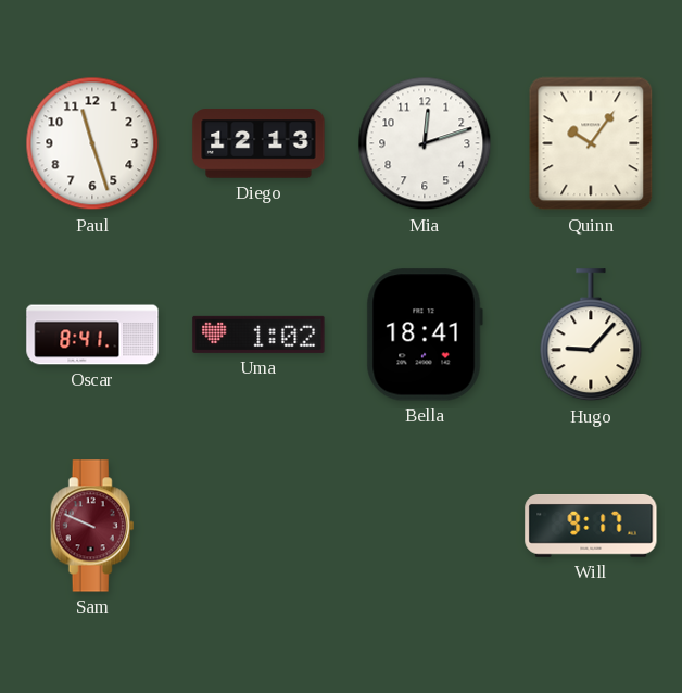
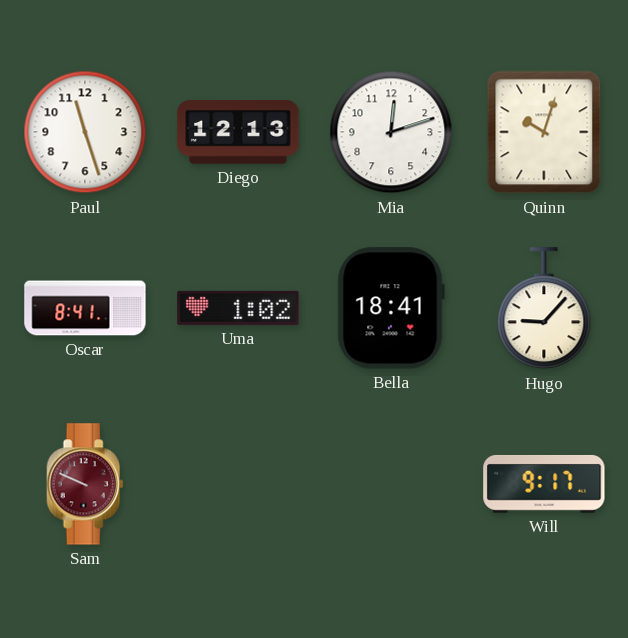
Quinn: 10:06 -> 10:03 (544, 132)
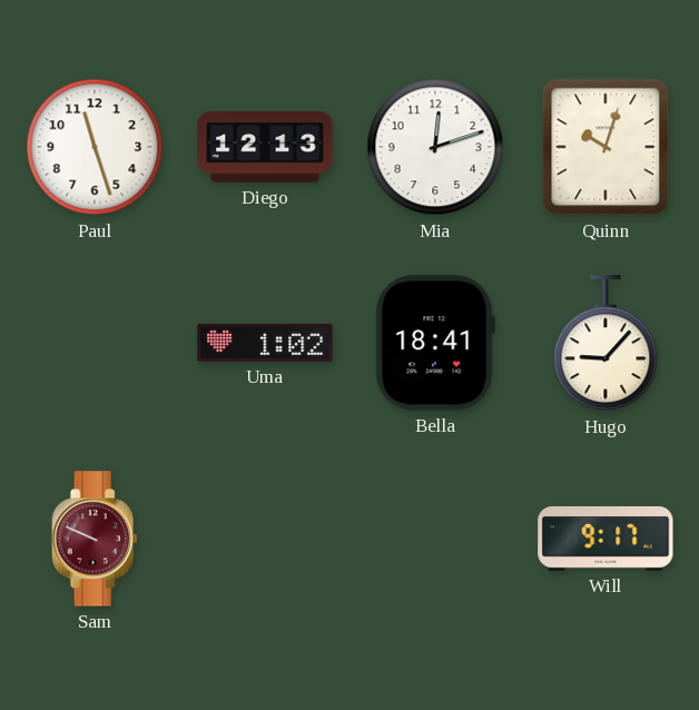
Oscar: 8:41 -> none (85, 308)
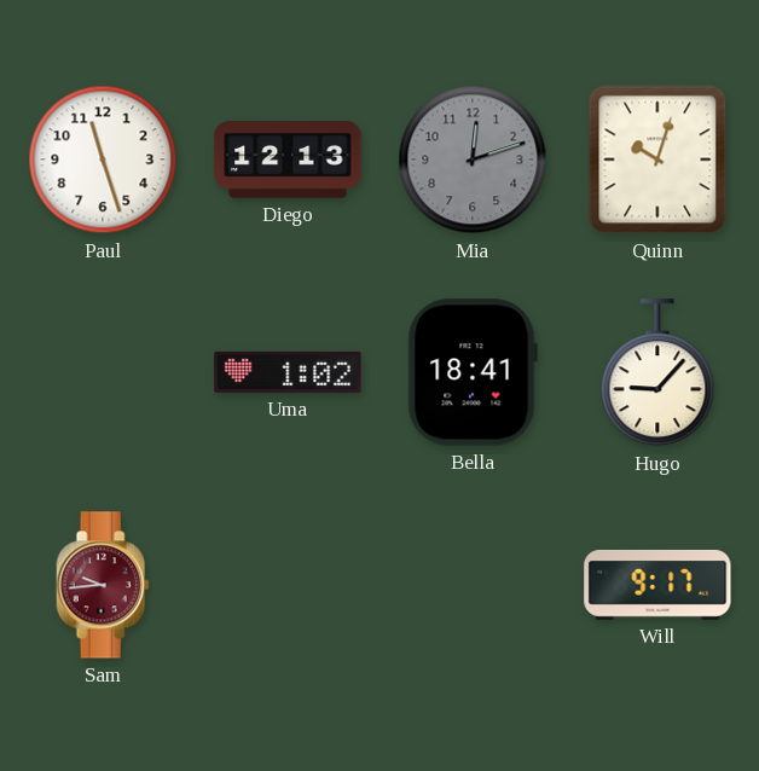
Mia dial: white -> grey (473, 160)
Sam: 9:49 -> 9:44 (103, 585)
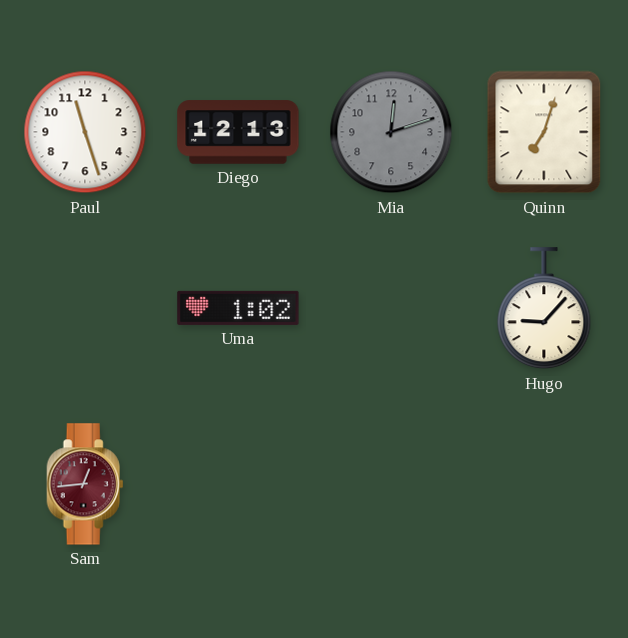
Quinn: 10:03 -> 7:03 (544, 132)
Bella: 18:41 -> none (473, 372)
Sam: 9:44 -> 12:44 (85, 484)
Will: 9:17 -> none (657, 585)
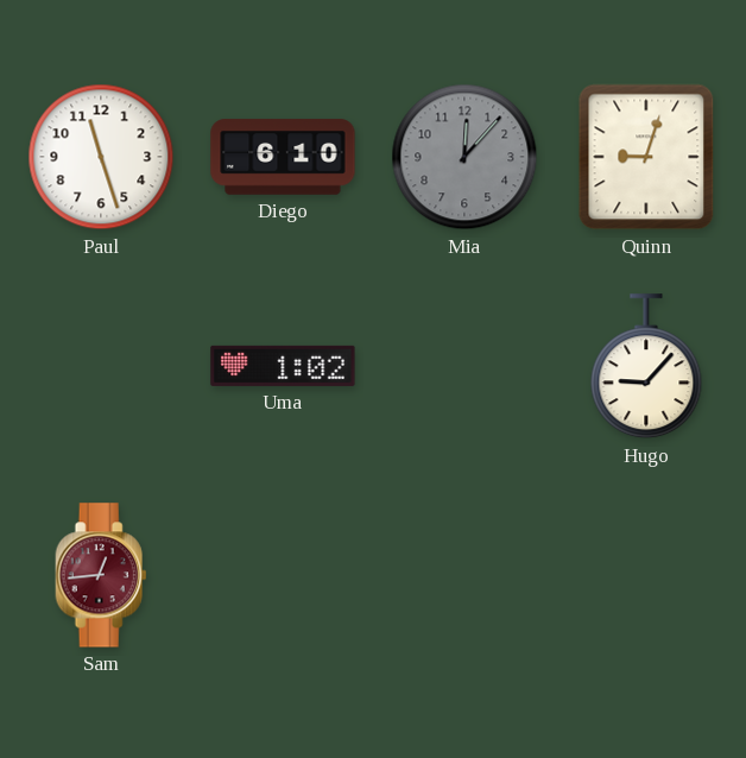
Diego: 12:13 -> 6:10 (283, 157)
Mia: 12:12 -> 12:07 (464, 157)
Quinn: 7:03 -> 9:03 (646, 157)
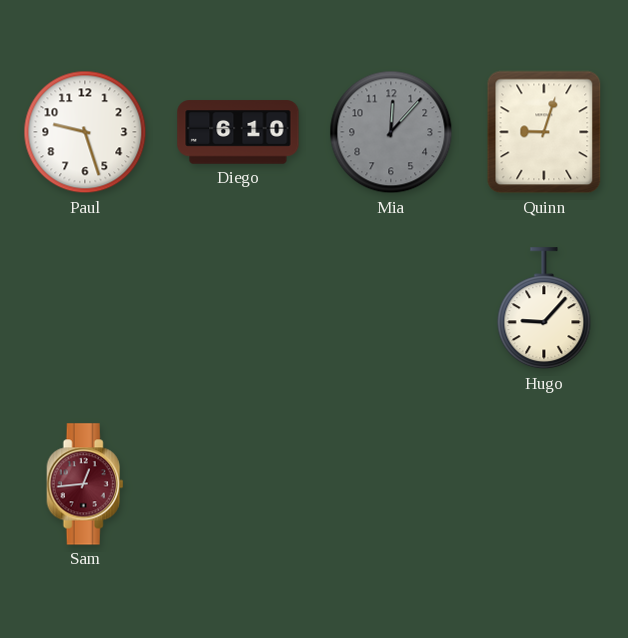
Paul: 11:27 -> 9:27 (85, 132)
Uma: 1:02 -> none (283, 366)
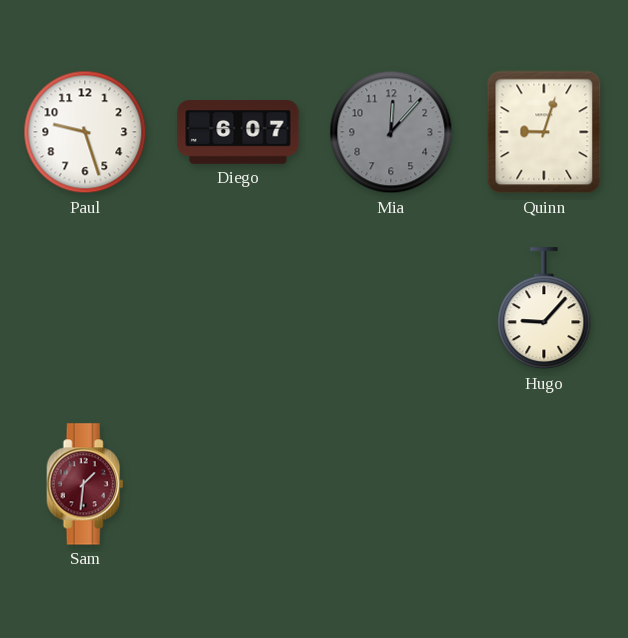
Diego: 6:10 -> 6:07 (238, 132)
Sam: 12:44 -> 1:31 (85, 484)
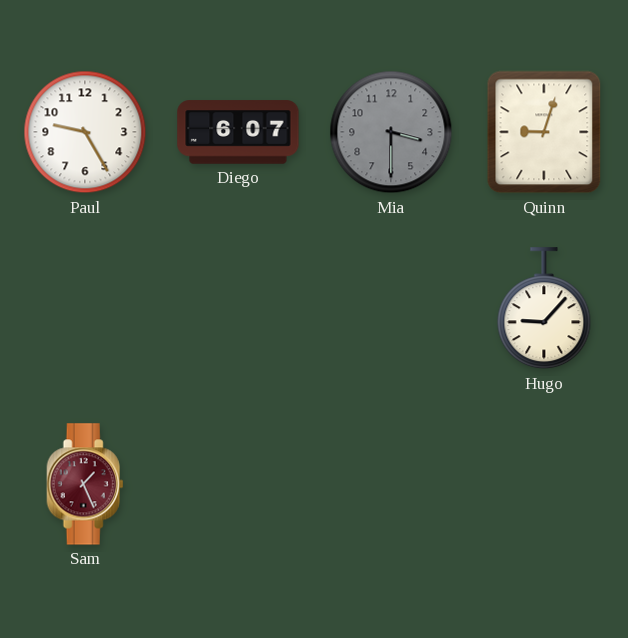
Paul: 9:27 -> 9:25 (85, 132)
Mia: 12:07 -> 3:30 (391, 132)
Sam: 1:31 -> 1:26 (85, 484)
